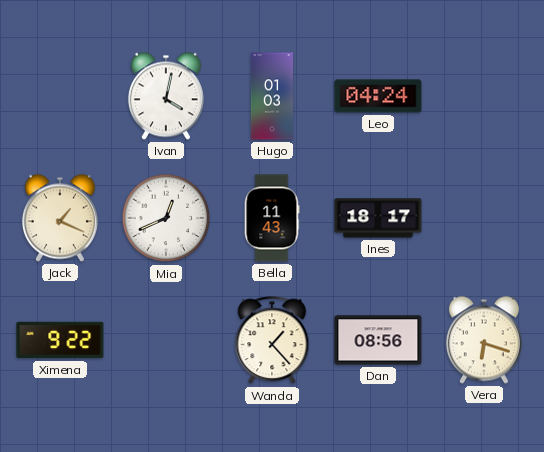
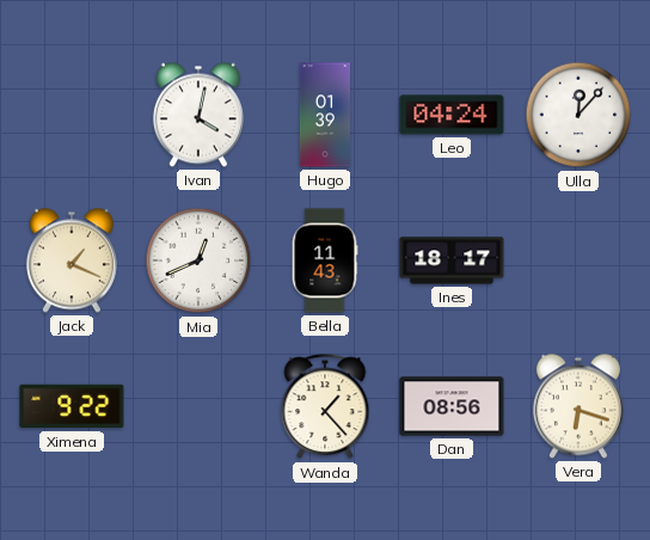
Hugo: 01:03 -> 01:39 (324, 115)
Ulla: none -> 12:07 (578, 115)
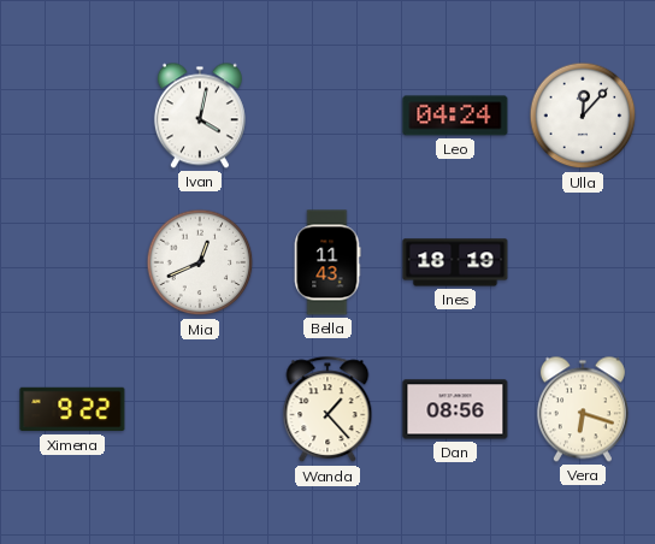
Hugo: 01:39 -> none (324, 115)
Jack: 1:19 -> none (72, 260)
Ines: 18:17 -> 18:19 (455, 262)
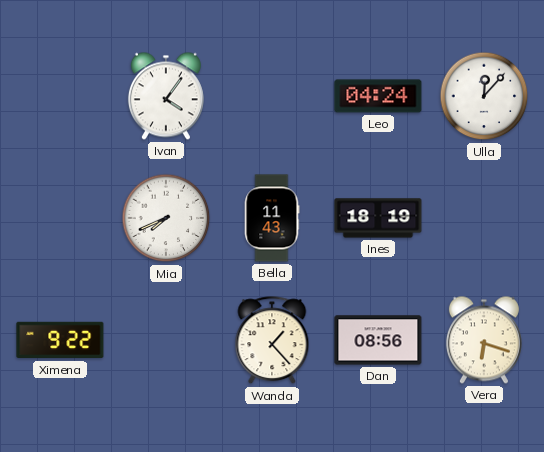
Ivan: 4:02 -> 4:06 (166, 96)
Mia: 12:41 -> 7:41 (166, 218)
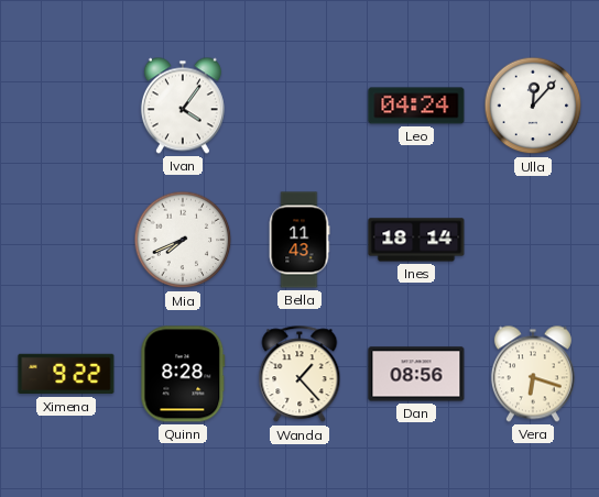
Ines: 18:19 -> 18:14 (416, 240)
Quinn: none -> 8:28 (183, 374)
